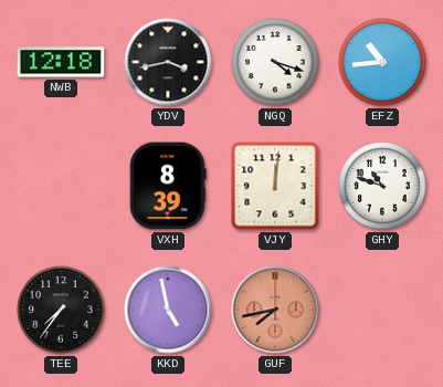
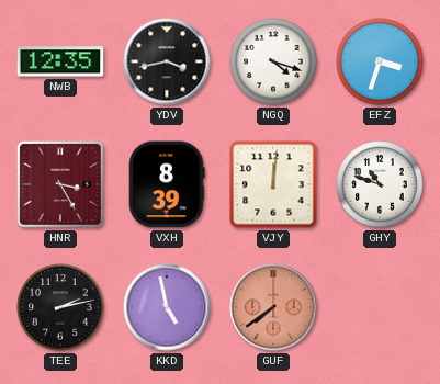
NWB: 12:18 -> 12:35 (60, 61)
EFZ: 10:44 -> 3:33 (380, 61)
HNR: none -> 3:25 (61, 185)
TEE: 7:36 -> 2:13 (60, 307)
GUF: 7:43 -> 7:39 (273, 307)
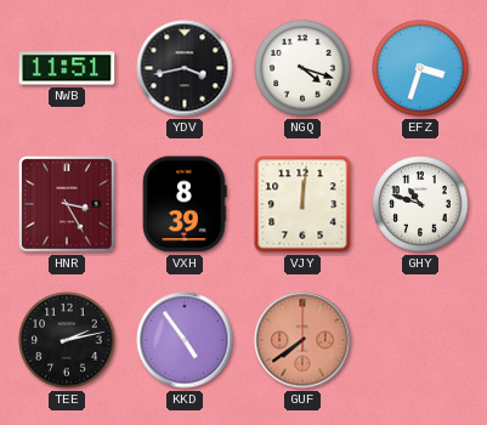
NWB: 12:35 -> 11:51 (67, 68)
KKD: 4:58 -> 4:54 (185, 340)
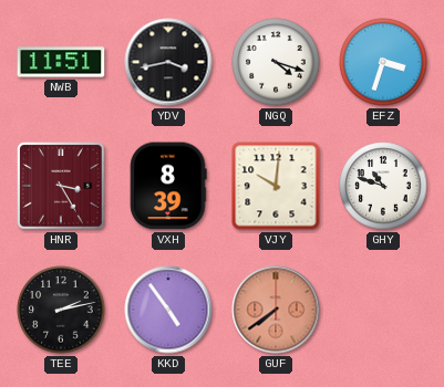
VJY: 12:01 -> 10:01 (276, 186)
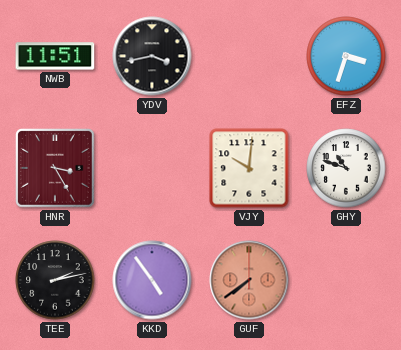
NGQ: 4:18 -> none (276, 62)
VXH: 8:39 -> none (168, 186)
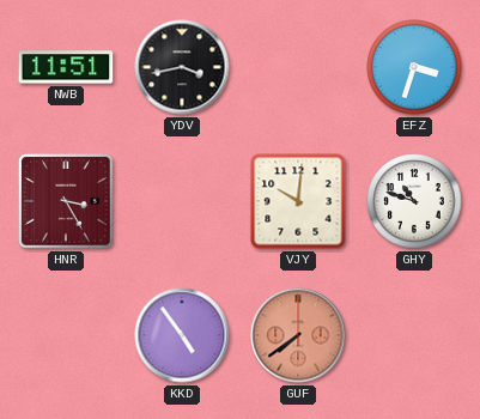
TEE: 2:13 -> none (55, 280)
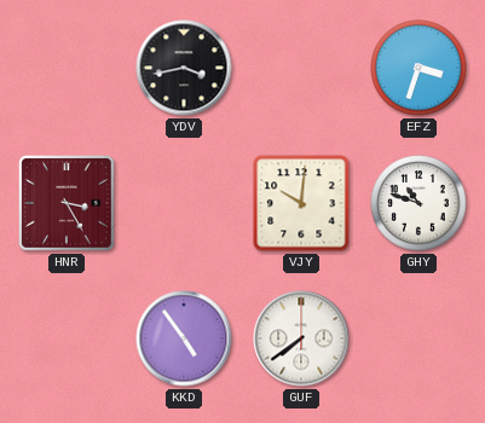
NWB: 11:51 -> none (66, 67)
GUF dial: salmon -> white (301, 338)
